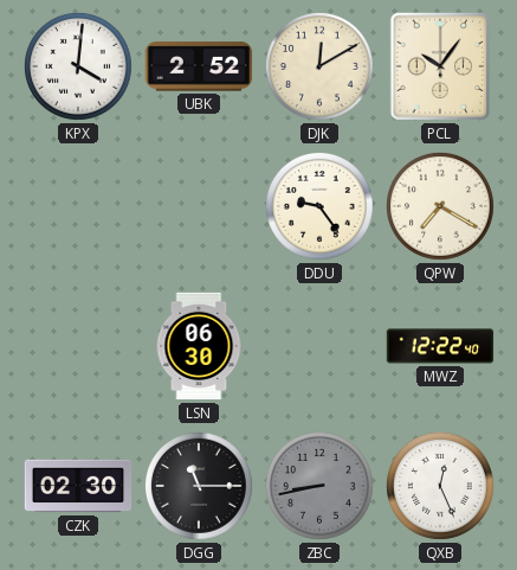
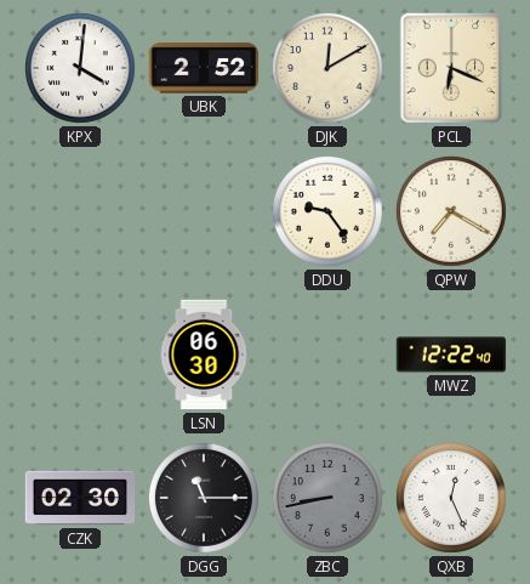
PCL: 10:06 -> 6:19 (451, 68)
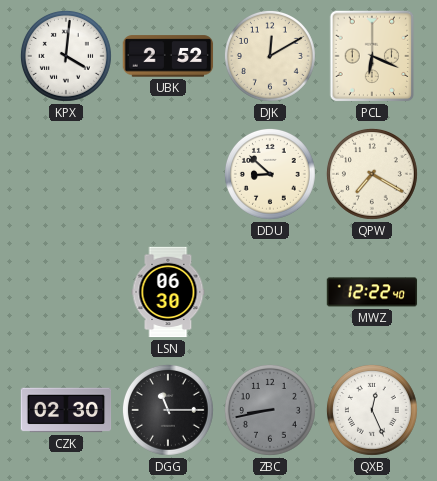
DDU: 9:24 -> 8:52 (270, 174)
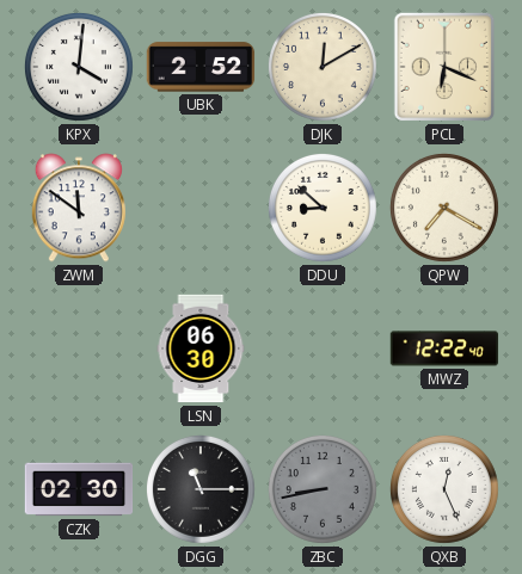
ZWM: none -> 11:51 (79, 208)
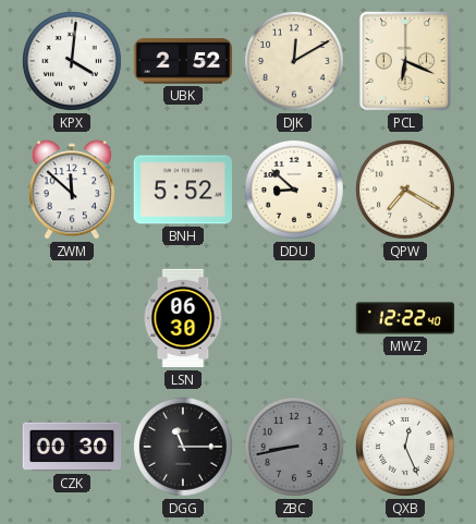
ZWM: 11:51 -> 11:52 (72, 190)
BNH: none -> 5:52 (182, 190)
CZK: 02:30 -> 00:30 (72, 447)
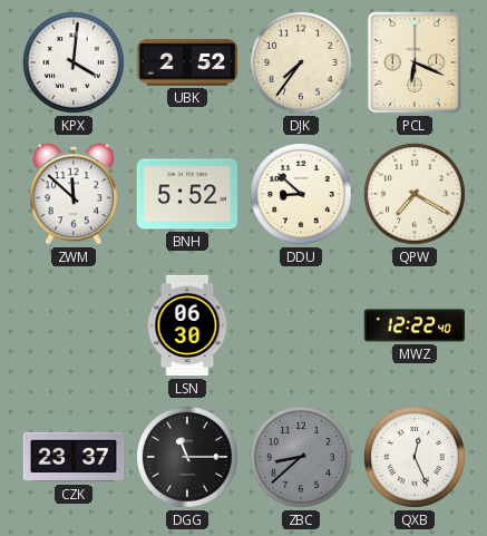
DJK: 12:10 -> 7:36 (301, 62)
CZK: 00:30 -> 23:37 (74, 457)
ZBC: 8:43 -> 8:38 (301, 457)
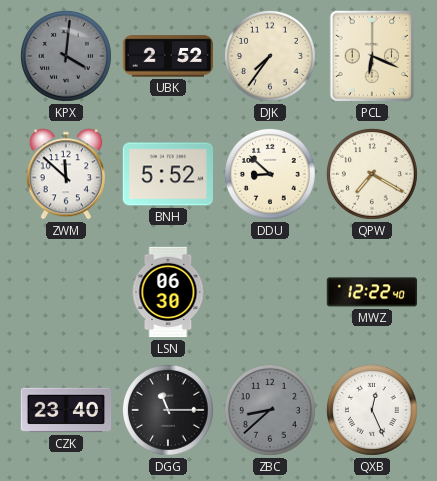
KPX dial: white -> grey (66, 56)
CZK: 23:37 -> 23:40 (66, 410)
